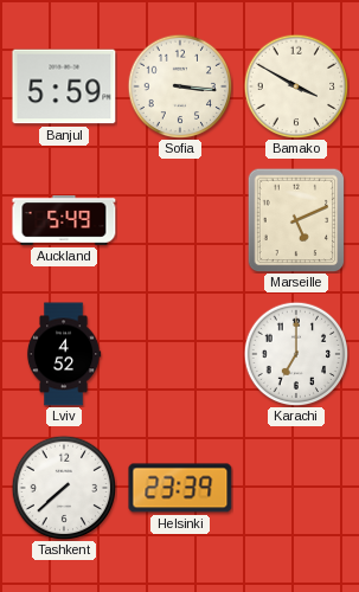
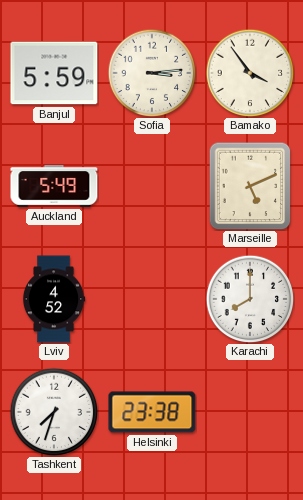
Sofia: 3:16 -> 3:14 (152, 73)
Bamako: 3:50 -> 3:54 (250, 73)
Karachi: 7:00 -> 8:00 (250, 299)
Tashkent: 7:38 -> 7:33 (54, 412)
Helsinki: 23:39 -> 23:38 (152, 412)
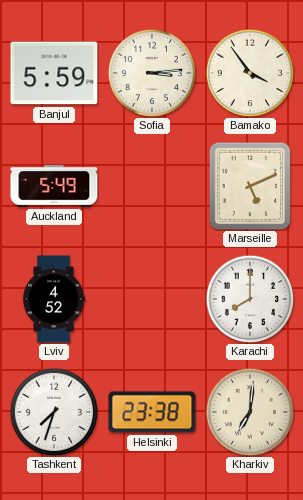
Kharkiv: none -> 7:01 (250, 412)
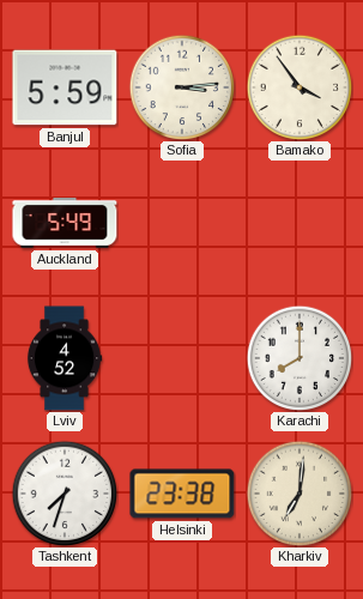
Marseille: 5:11 -> none (250, 186)
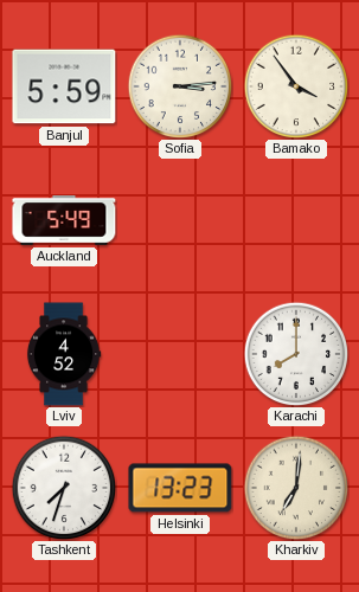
Helsinki: 23:38 -> 13:23 (180, 488)
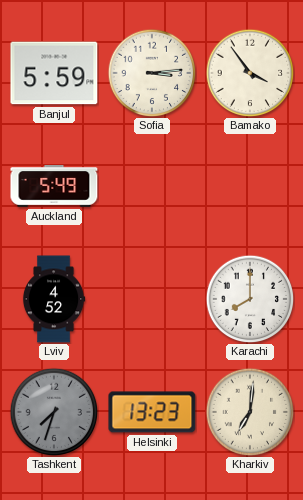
Tashkent dial: white -> grey (54, 412)
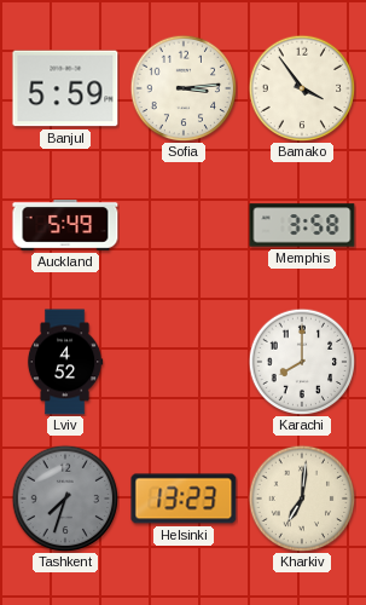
Memphis: none -> 3:58 (302, 225)
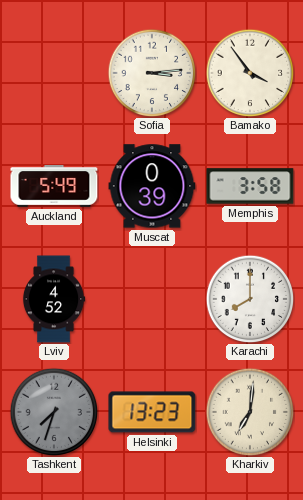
Banjul: 5:59 -> none (65, 88)
Muscat: none -> 0:39 (152, 186)
